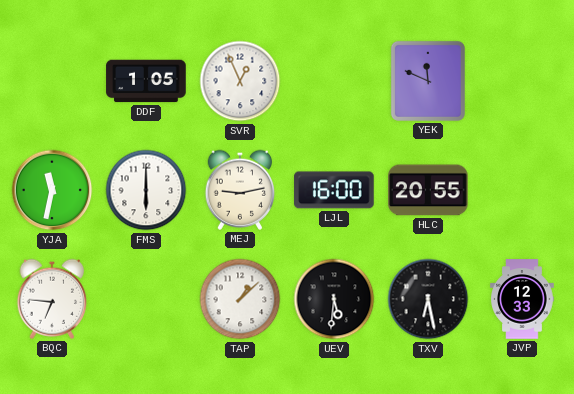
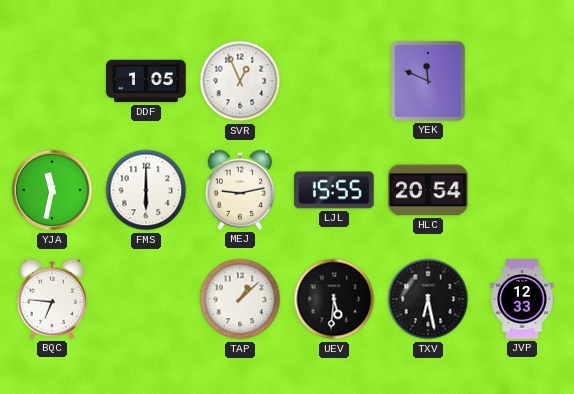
LJL: 16:00 -> 15:55 (334, 190)
HLC: 20:55 -> 20:54 (428, 190)
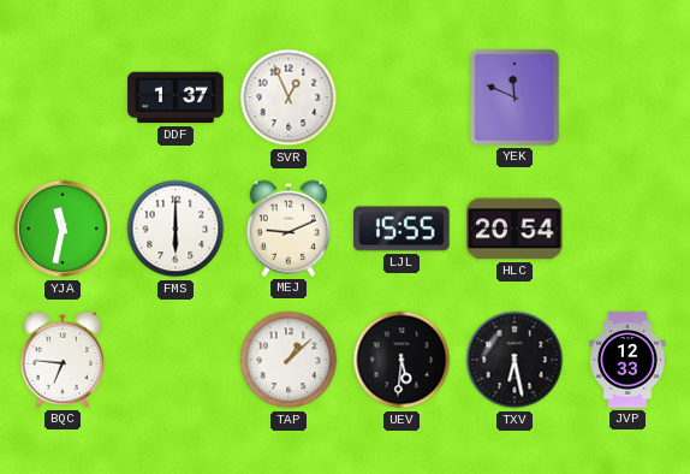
DDF: 1:05 -> 1:37 (176, 97)
MEJ: 9:13 -> 9:11 (289, 229)
